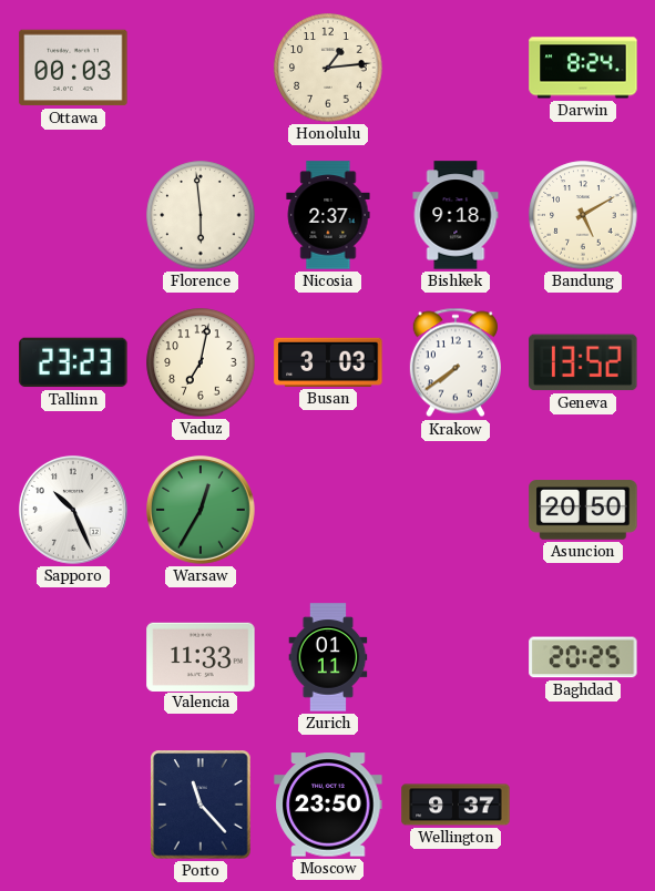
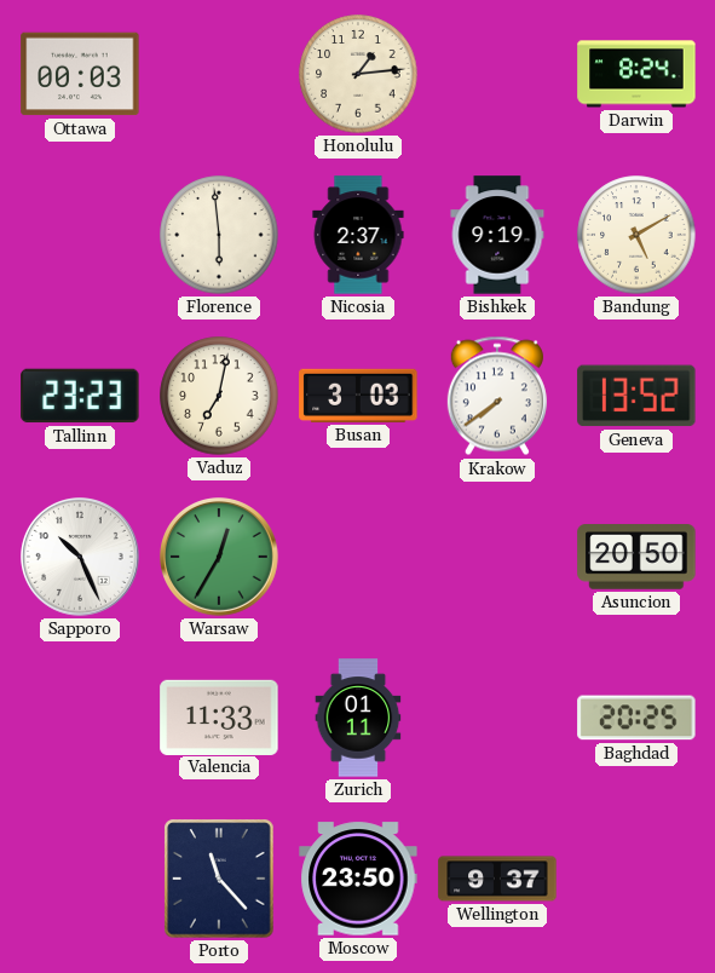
Bishkek: 9:18 -> 9:19 (497, 235)
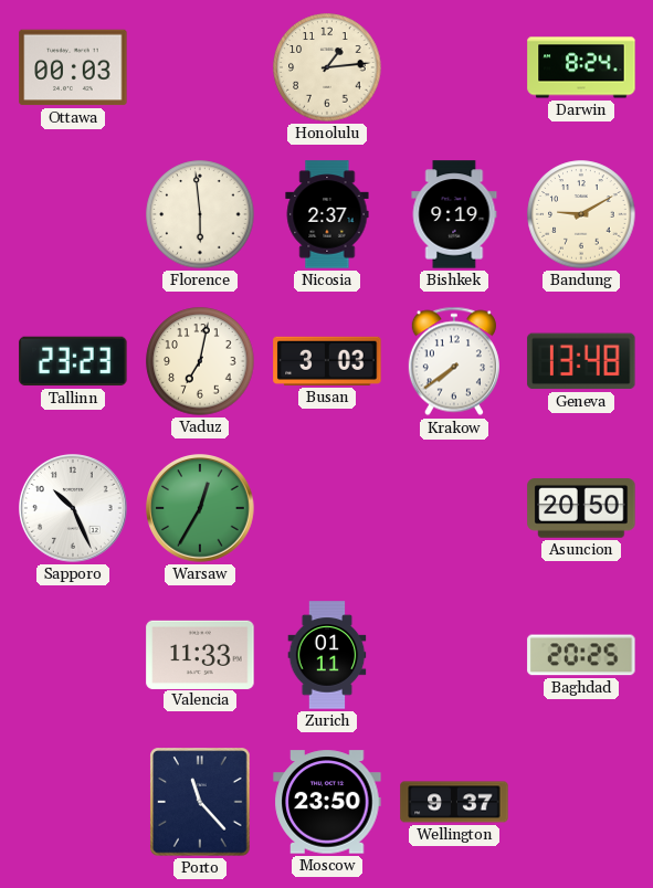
Bandung: 5:10 -> 9:10 (581, 214)
Geneva: 13:52 -> 13:48 (581, 361)
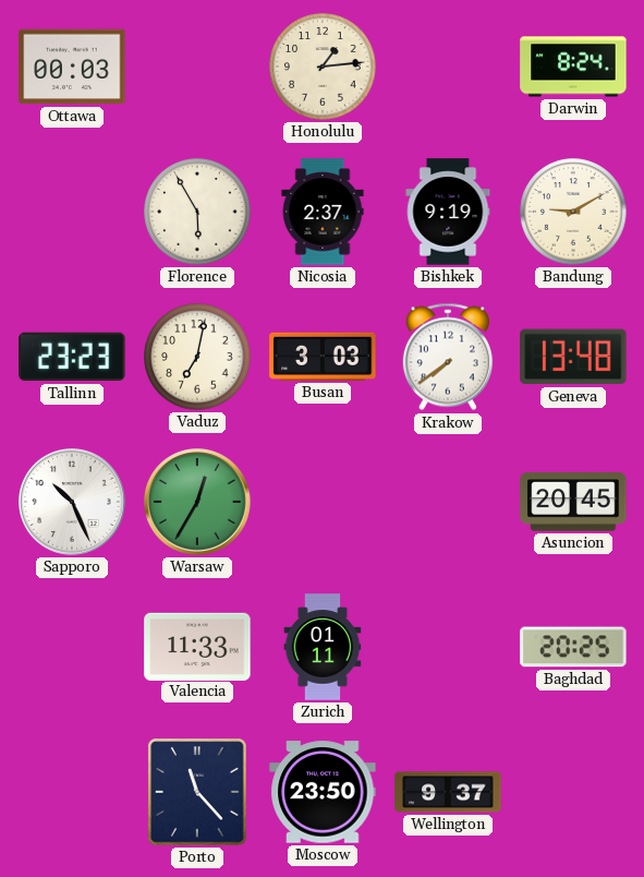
Florence: 5:59 -> 5:55 (197, 212)
Asuncion: 20:50 -> 20:45 (573, 502)
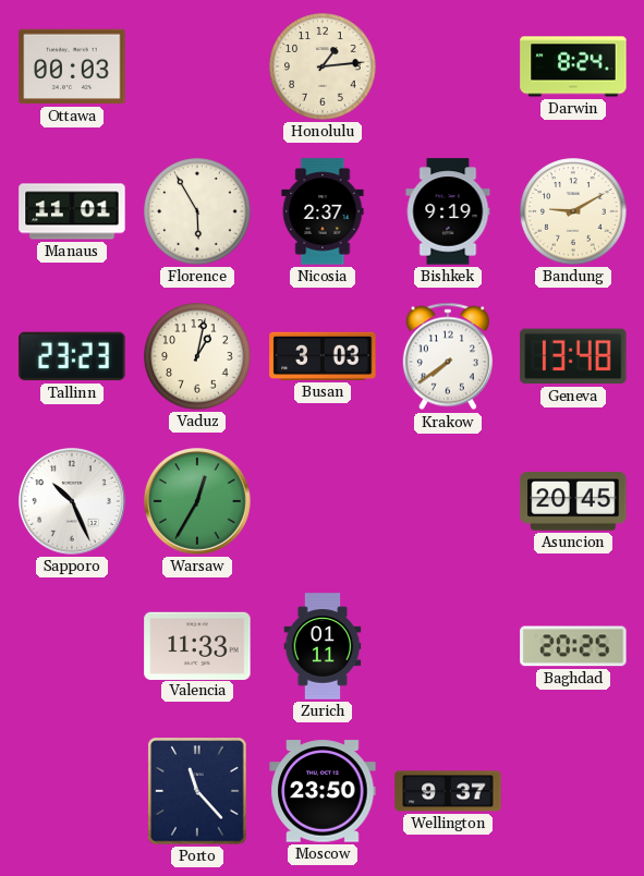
Manaus: none -> 11:01 (72, 211)
Vaduz: 7:02 -> 1:02 (197, 356)
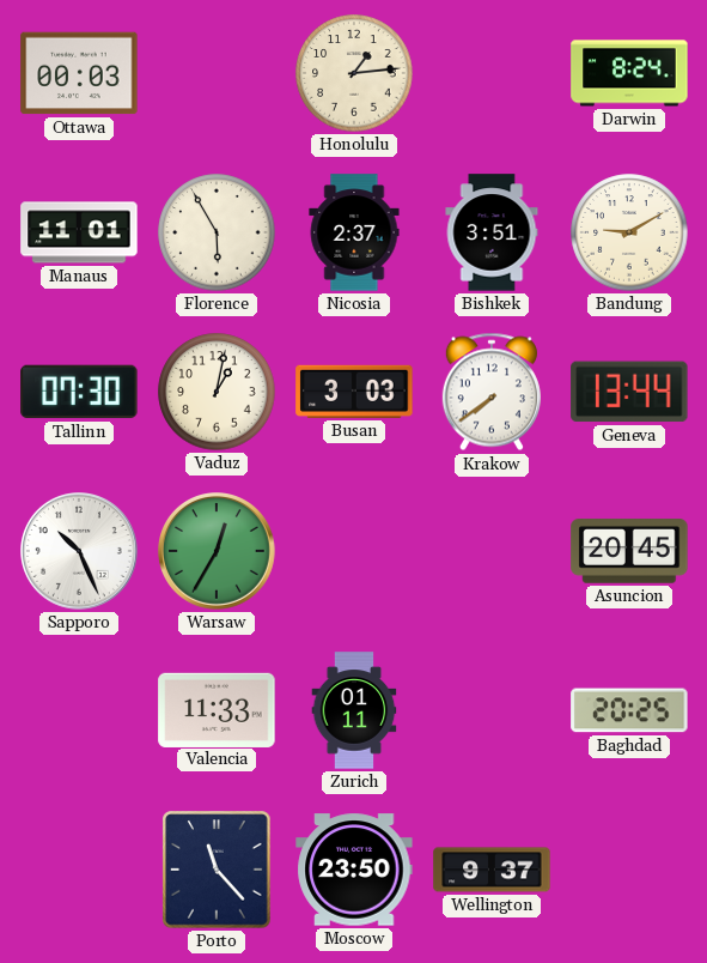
Bishkek: 9:19 -> 3:51 (492, 232)
Tallinn: 23:23 -> 07:30 (79, 392)
Geneva: 13:48 -> 13:44 (629, 392)
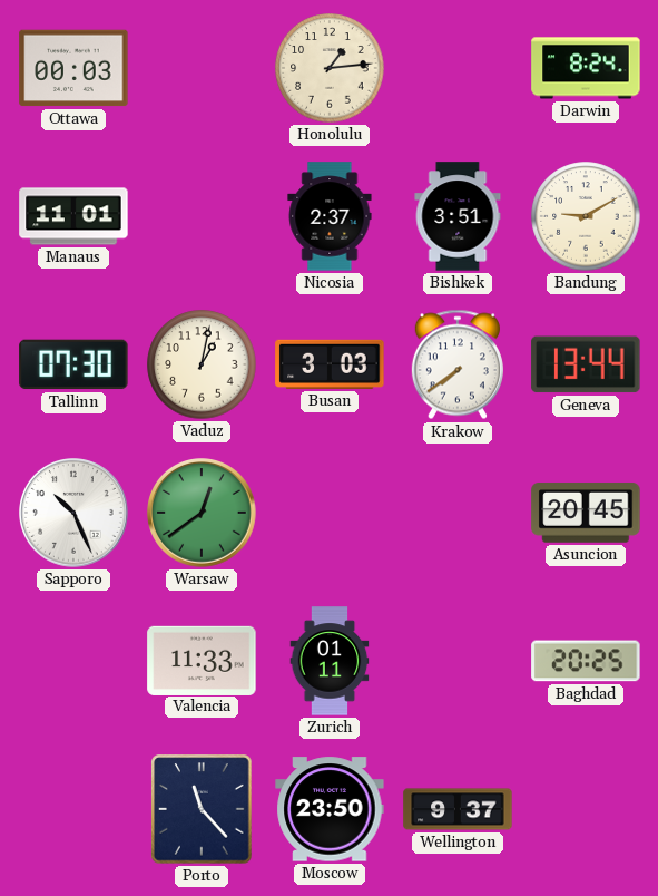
Florence: 5:55 -> none (217, 232)
Warsaw: 12:35 -> 12:39 (203, 514)
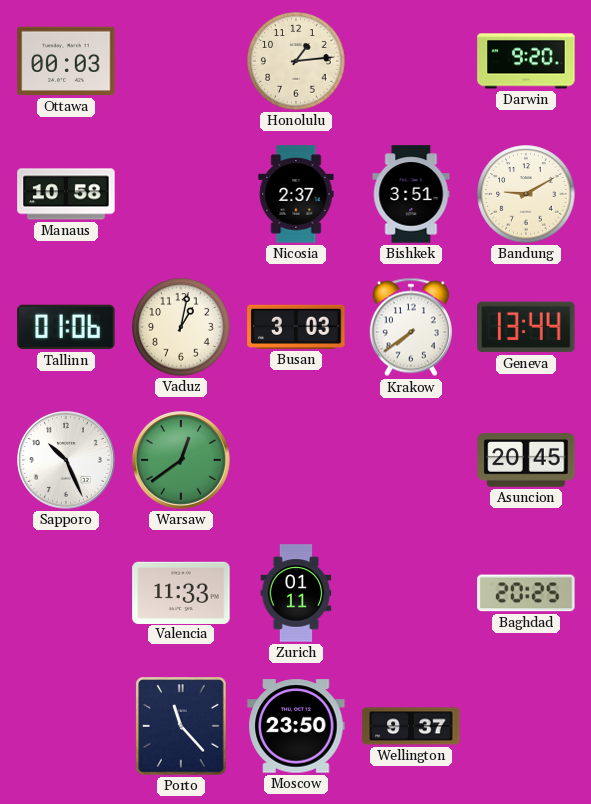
Darwin: 8:24 -> 9:20 (526, 61)
Manaus: 11:01 -> 10:58 (66, 194)
Tallinn: 07:30 -> 01:06 (66, 327)
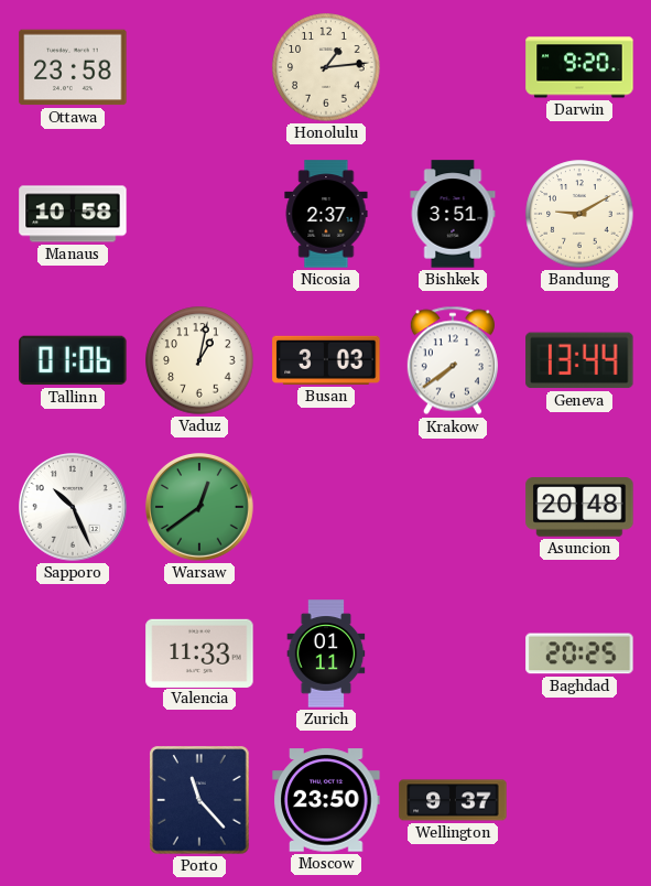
Ottawa: 00:03 -> 23:58 (73, 67)
Asuncion: 20:45 -> 20:48 (579, 507)
